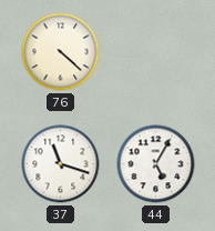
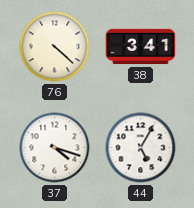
38: none -> 3:41 (141, 47)
37: 11:18 -> 4:18 (55, 148)
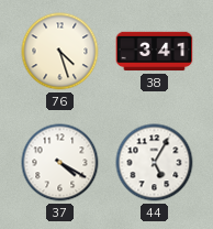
76: 4:22 -> 4:27 (60, 52)
37: 4:18 -> 4:20 (60, 163)
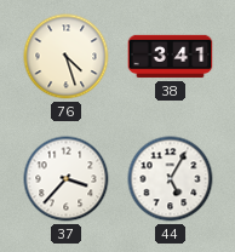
37: 4:20 -> 3:37 (67, 179)
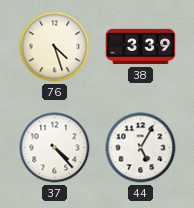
38: 3:41 -> 3:39 (141, 47)
37: 3:37 -> 4:23 (55, 148)
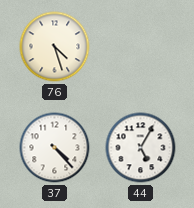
38: 3:39 -> none (141, 47)
